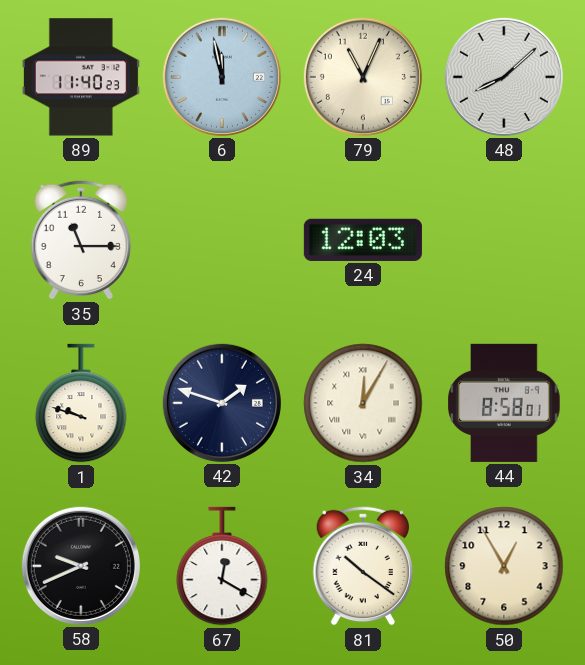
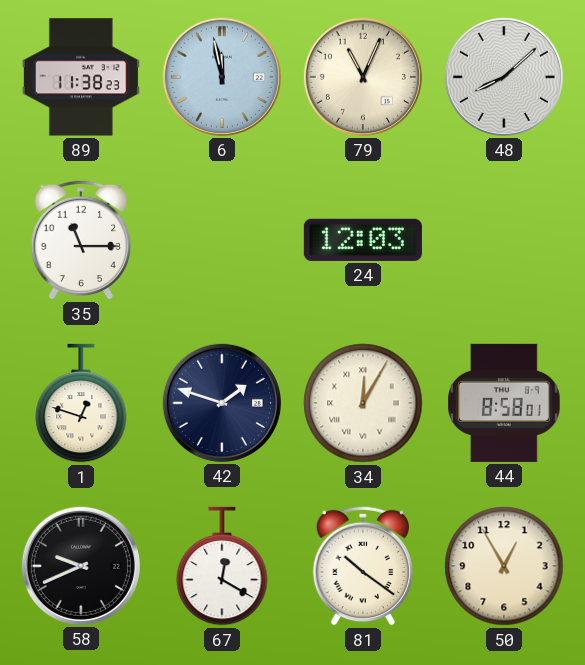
89: 11:40 -> 11:38 (81, 77)
1: 9:48 -> 12:48 (81, 403)
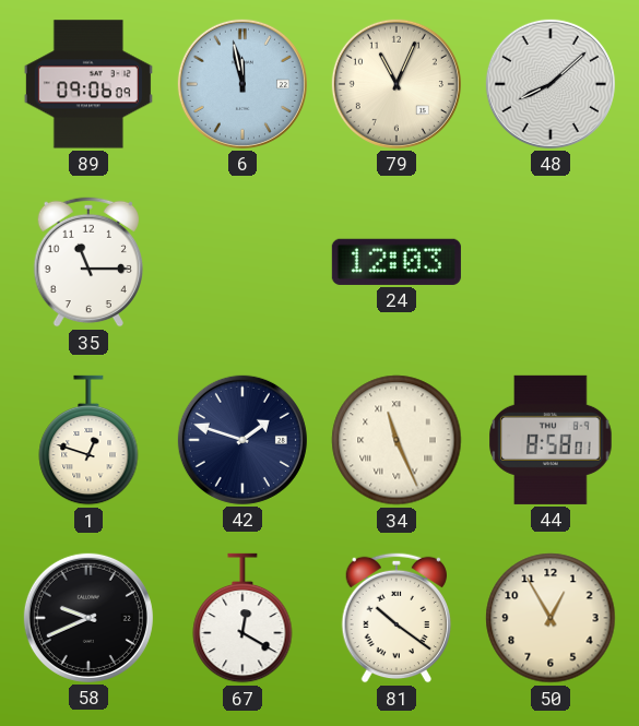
89: 11:38 -> 09:06 (88, 84)
34: 12:05 -> 11:26 (397, 440)
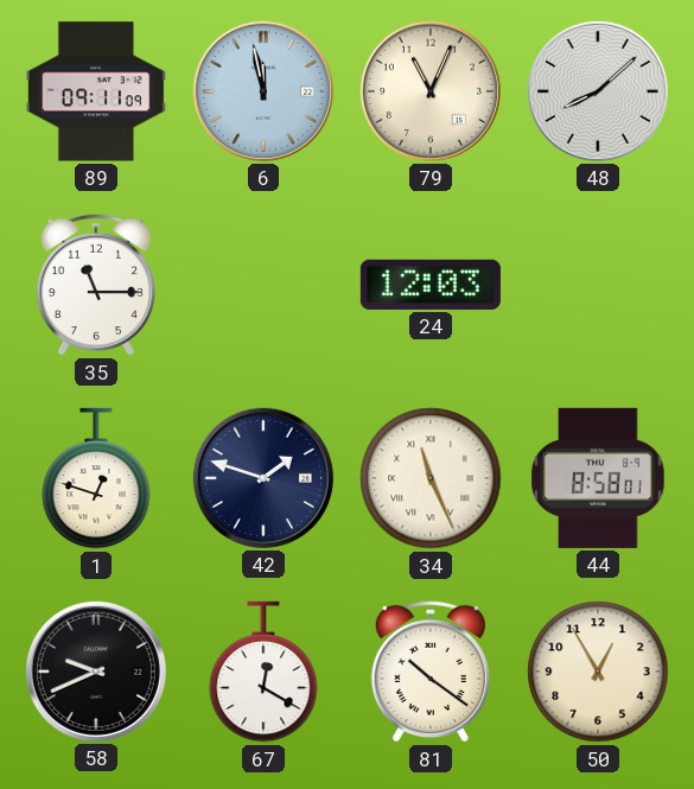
89: 09:06 -> 09:11 (96, 91)
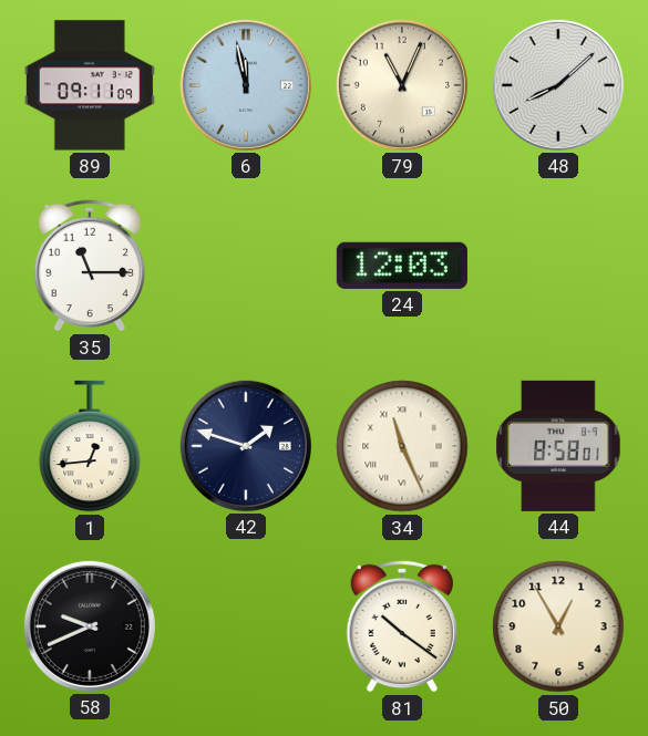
1: 12:48 -> 12:44 (90, 446)
67: 12:20 -> none (263, 672)
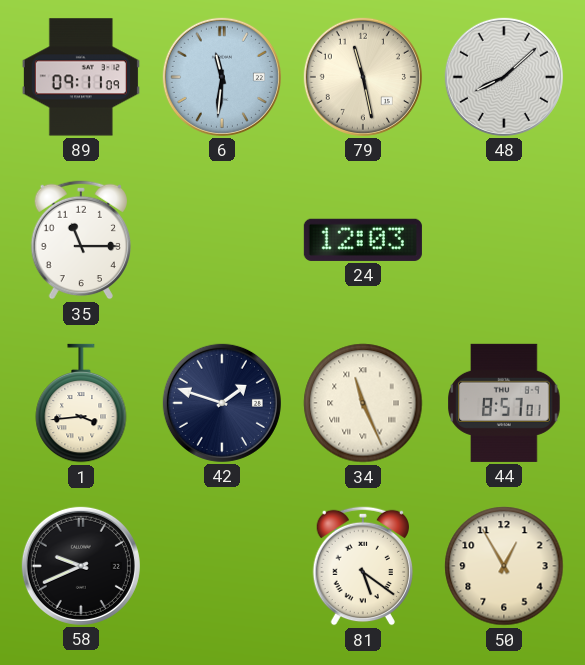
6: 11:58 -> 11:31 (222, 77)
79: 11:04 -> 11:28 (363, 77)
1: 12:44 -> 3:44 (81, 403)
44: 8:58 -> 8:57 (504, 403)
81: 10:21 -> 5:21 (362, 566)
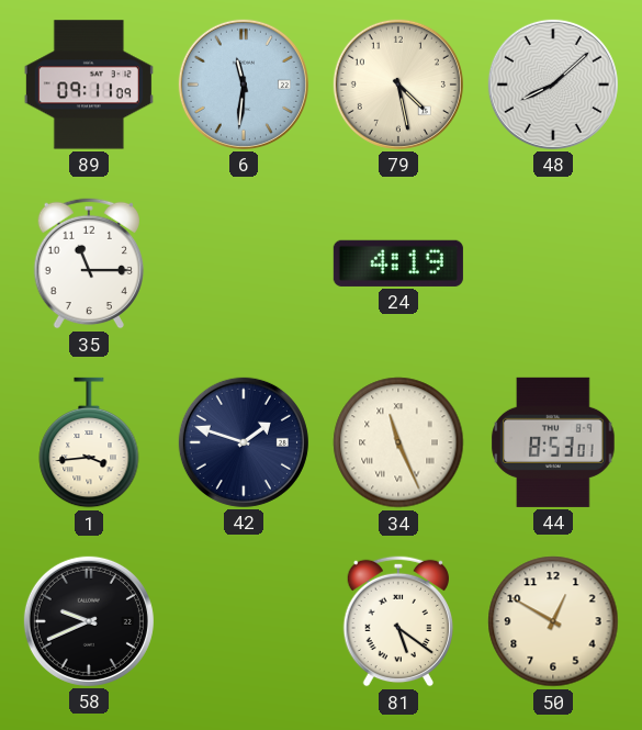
79: 11:28 -> 4:28 (398, 85)
24: 12:03 -> 4:19 (398, 263)
44: 8:57 -> 8:53 (553, 442)
50: 12:55 -> 12:50 (553, 621)
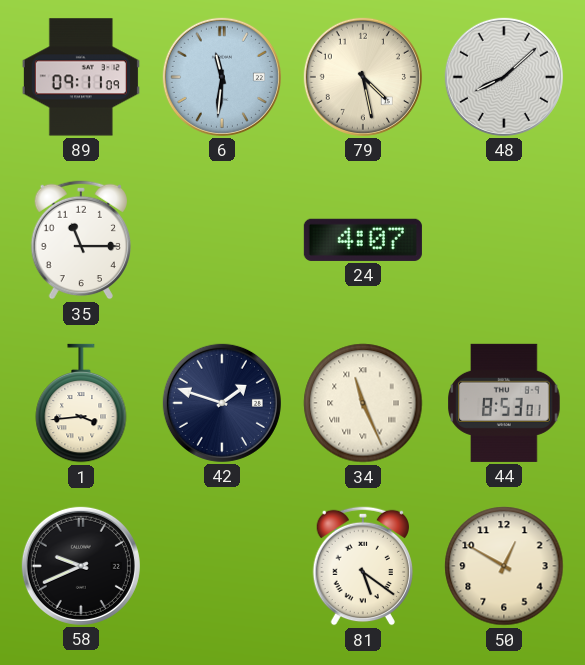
24: 4:19 -> 4:07 (363, 240)
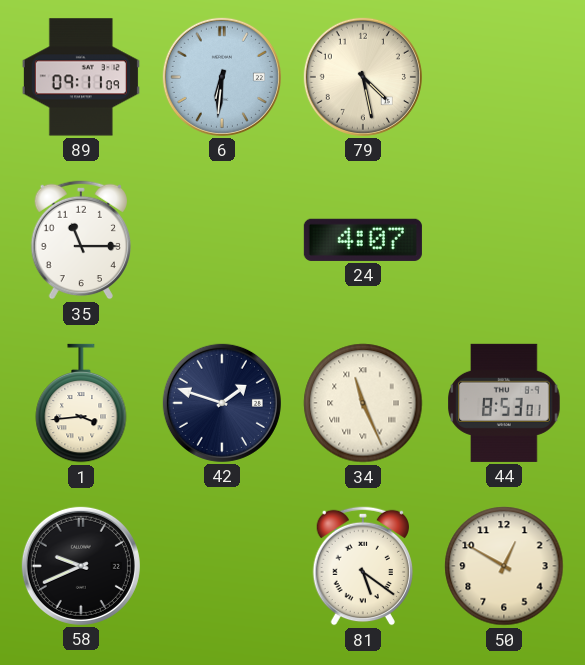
6: 11:31 -> 6:31 (222, 77)
48: 8:08 -> none (504, 77)
